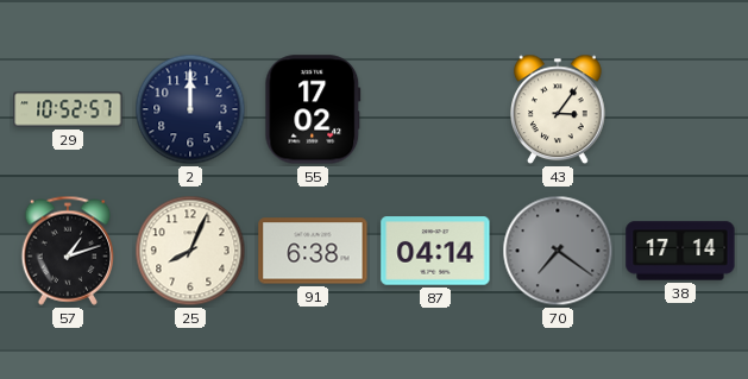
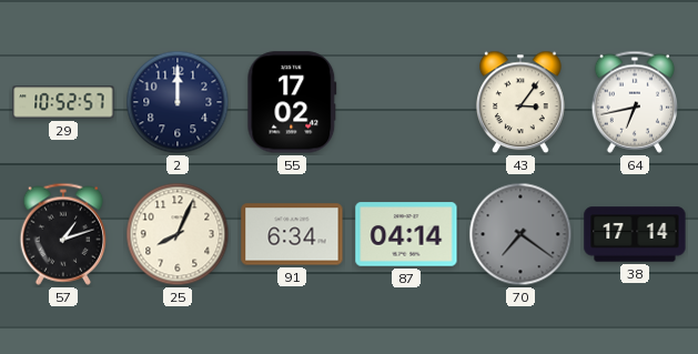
64: none -> 6:43 (634, 102)
91: 6:38 -> 6:34 (292, 234)
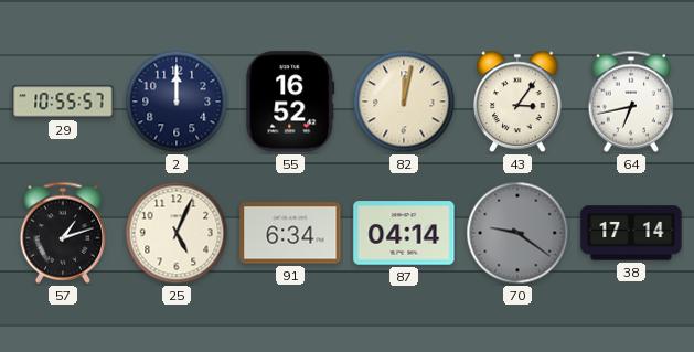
29: 10:52 -> 10:55 (63, 102)
55: 17:02 -> 16:52 (290, 102)
82: none -> 12:02 (404, 102)
25: 8:04 -> 5:04 (177, 233)
70: 7:21 -> 9:21 (517, 233)
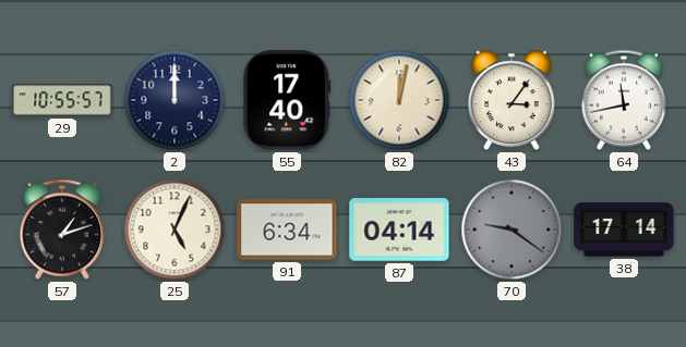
55: 16:52 -> 17:40 (287, 100)
64: 6:43 -> 11:43 (623, 100)
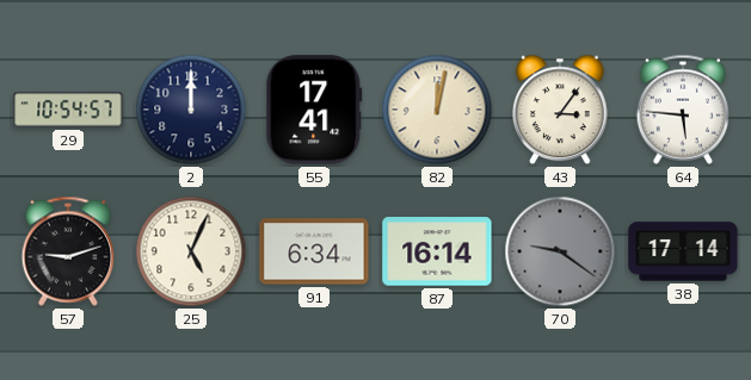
29: 10:55 -> 10:54 (68, 110)
55: 17:40 -> 17:41 (314, 110)
64: 11:43 -> 5:46 (682, 110)
57: 1:12 -> 9:12 (67, 251)
87: 04:14 -> 16:14 (437, 251)
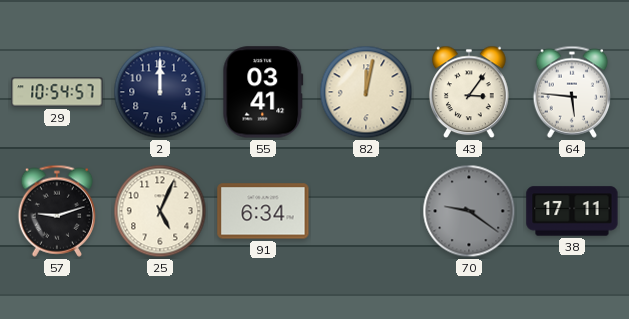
55: 17:41 -> 03:41 (263, 92)
87: 16:14 -> none (437, 251)
38: 17:14 -> 17:11 (572, 211)
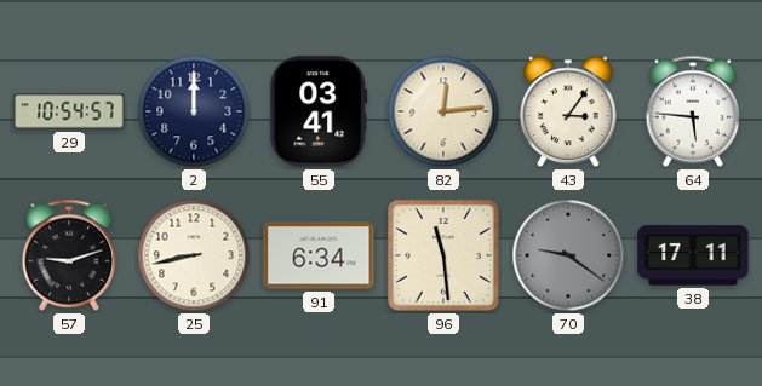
82: 12:02 -> 12:14 (443, 111)
25: 5:04 -> 8:43 (194, 255)
96: none -> 11:29 (443, 255)
